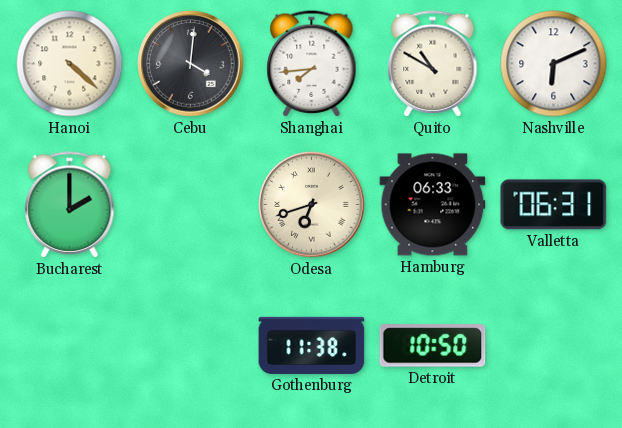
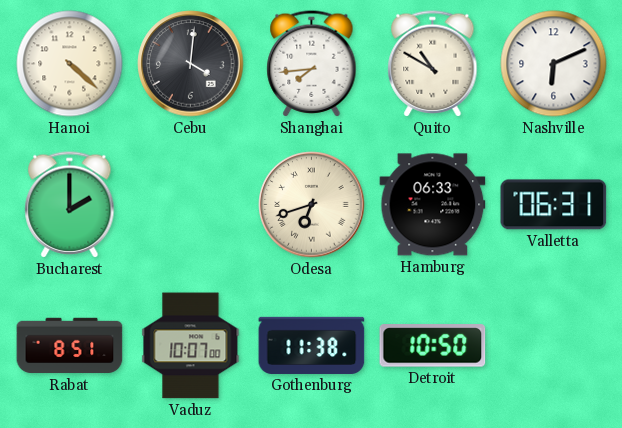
Rabat: none -> 8:51 (70, 346)
Vaduz: none -> 10:07 (191, 346)
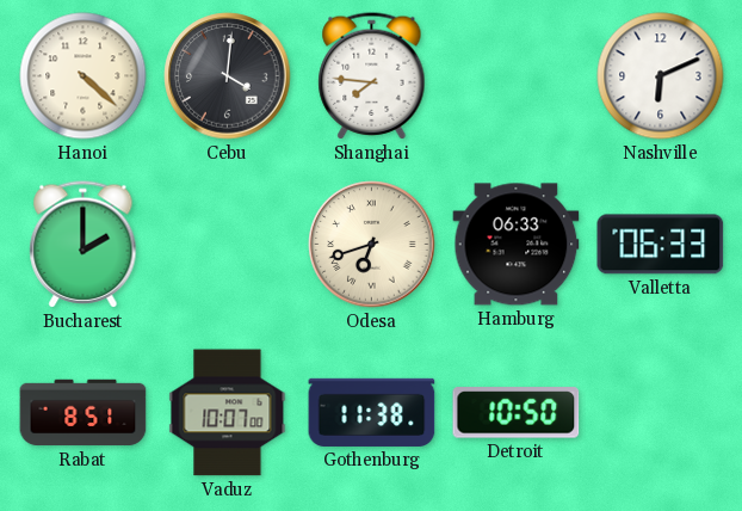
Shanghai: 7:44 -> 7:46 (372, 76)
Quito: 10:50 -> none (433, 64)
Valletta: 06:31 -> 06:33 (661, 245)
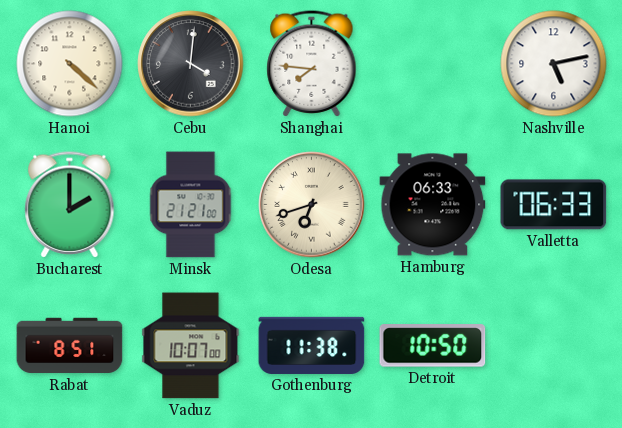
Nashville: 6:11 -> 5:13 (554, 64)
Minsk: none -> 21:21 (191, 205)
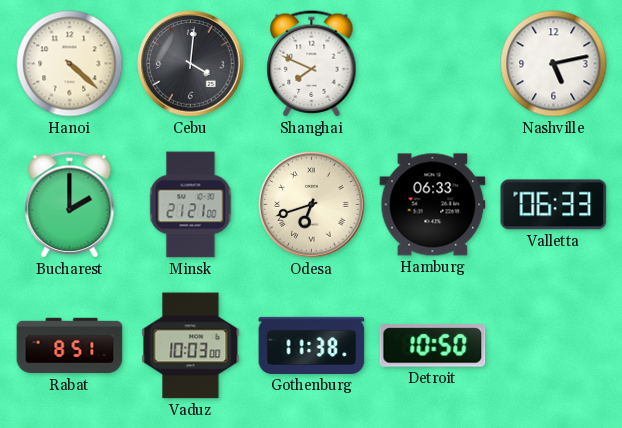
Shanghai: 7:46 -> 7:49 (312, 64)
Vaduz: 10:07 -> 10:03 (191, 346)
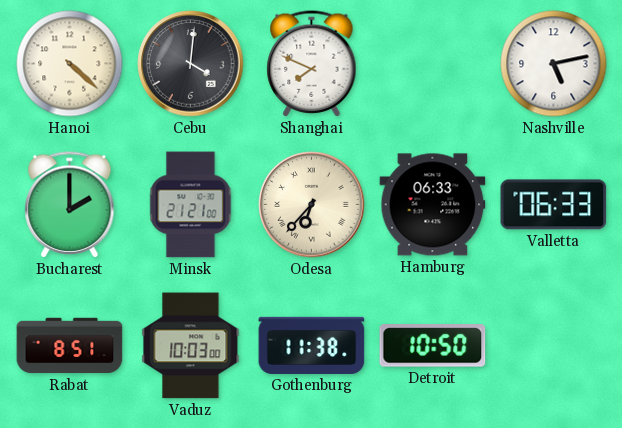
Odesa: 6:42 -> 6:37 (312, 205)
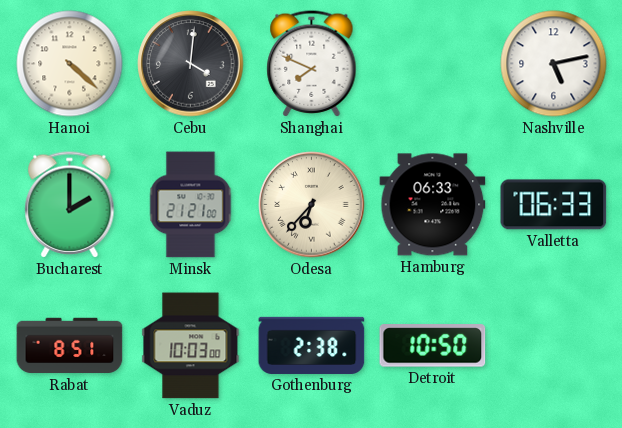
Gothenburg: 11:38 -> 2:38 (312, 345)
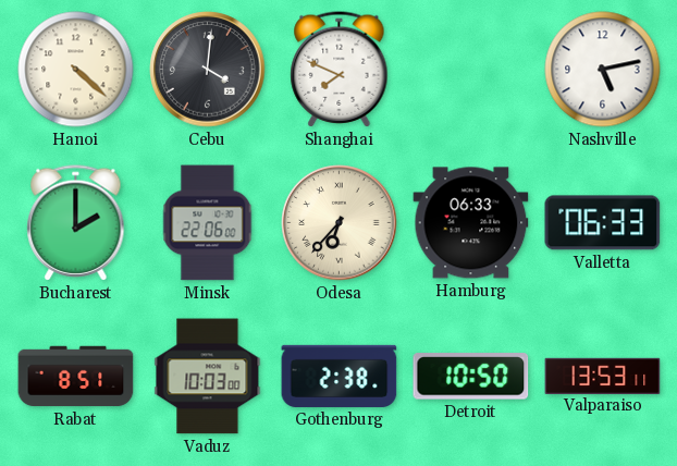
Minsk: 21:21 -> 22:06 (208, 223)
Valparaiso: none -> 13:53 (603, 376)
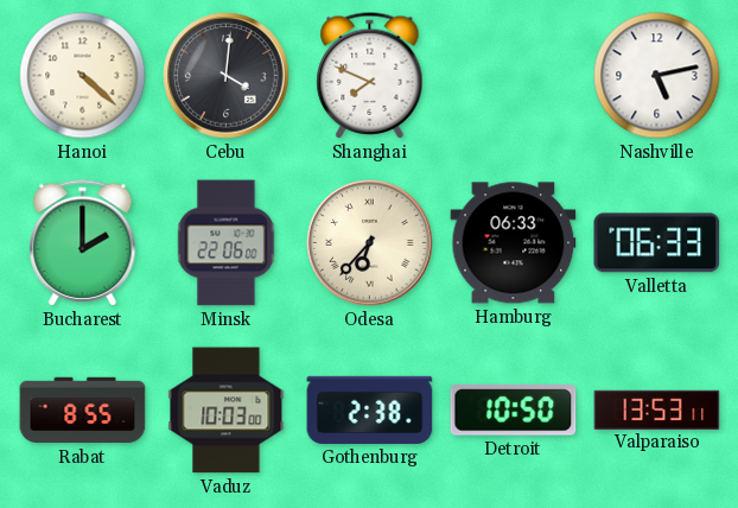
Rabat: 8:51 -> 8:55 (83, 411)
